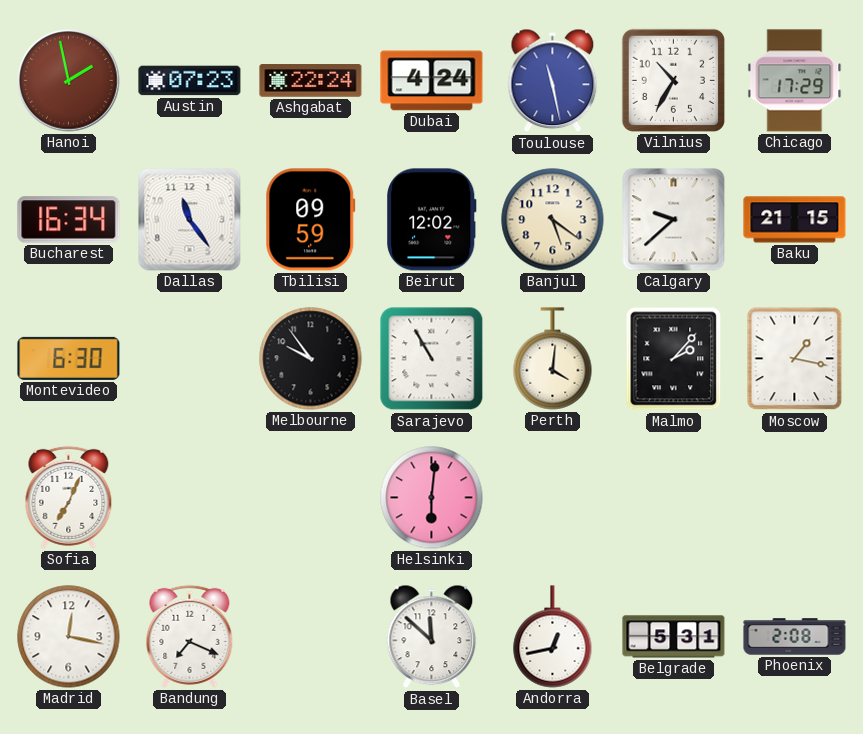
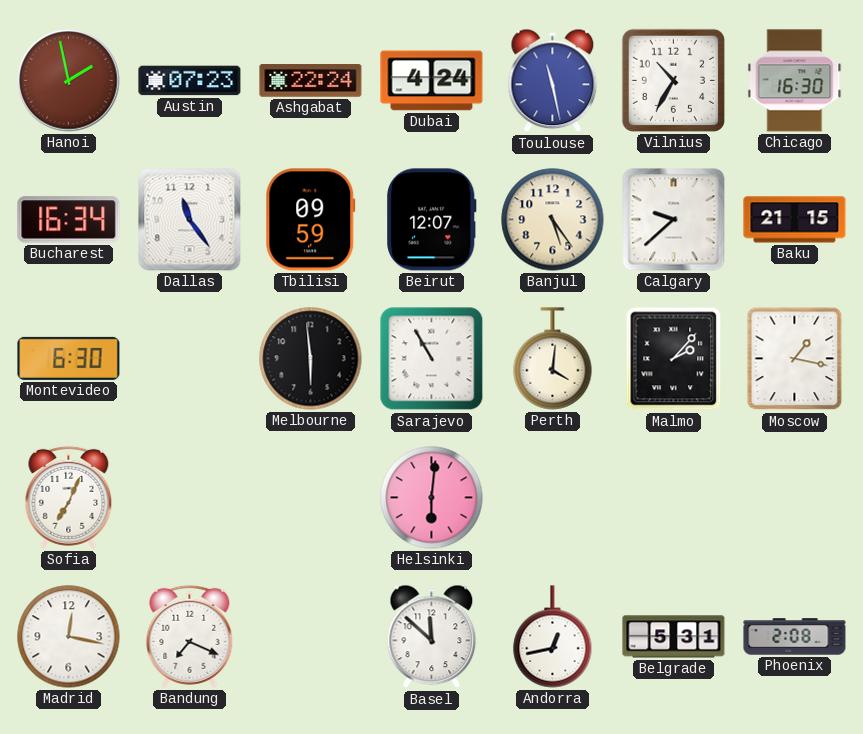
Chicago: 17:29 -> 16:30 (795, 81)
Beirut: 12:02 -> 12:07 (432, 220)
Banjul: 5:21 -> 5:24 (553, 220)
Melbourne: 9:54 -> 5:59 (311, 359)
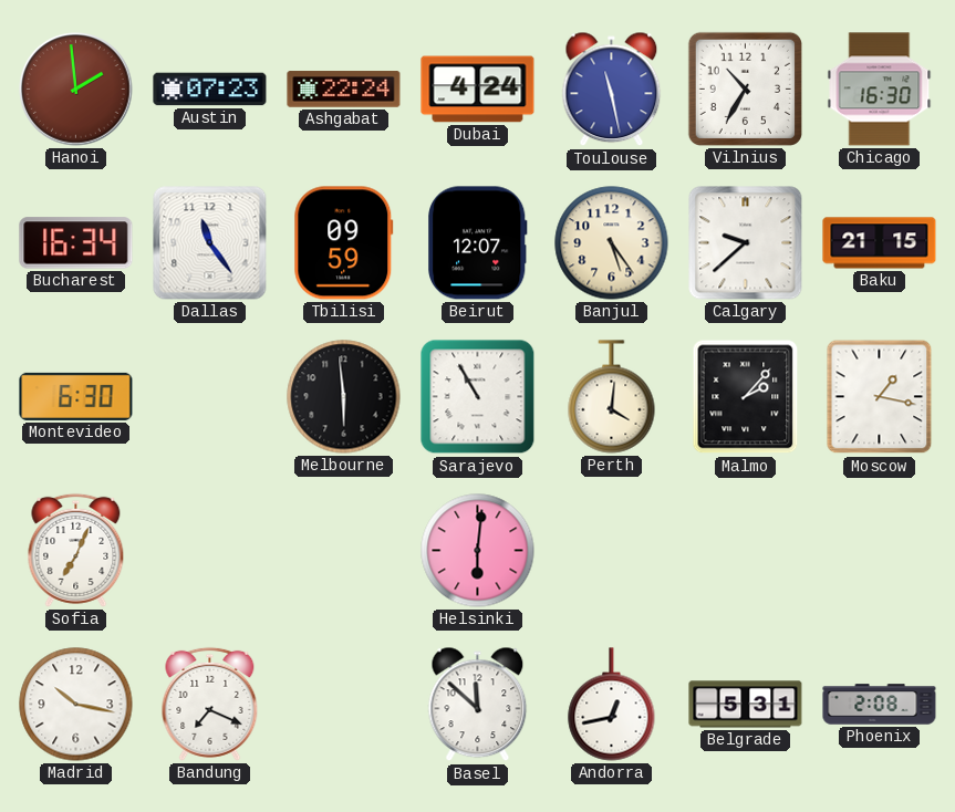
Hanoi: 1:58 -> 1:59 (76, 90)
Madrid: 12:17 -> 10:17 (76, 705)
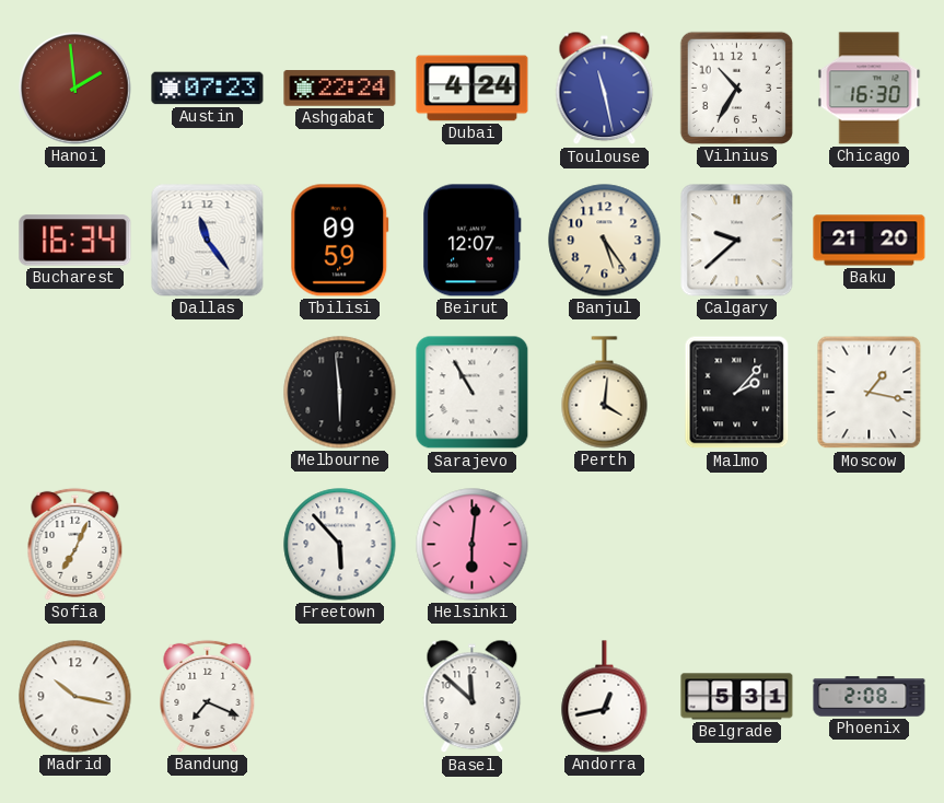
Baku: 21:15 -> 21:20 (870, 241)
Montevideo: 6:30 -> none (76, 396)
Freetown: none -> 5:53 (340, 545)
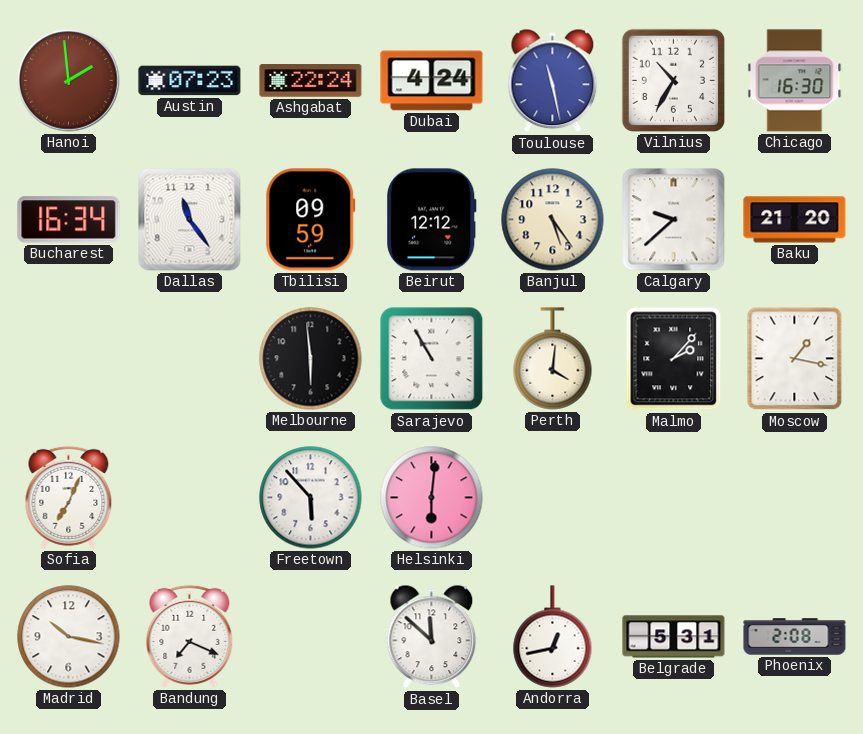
Beirut: 12:07 -> 12:12 (432, 220)
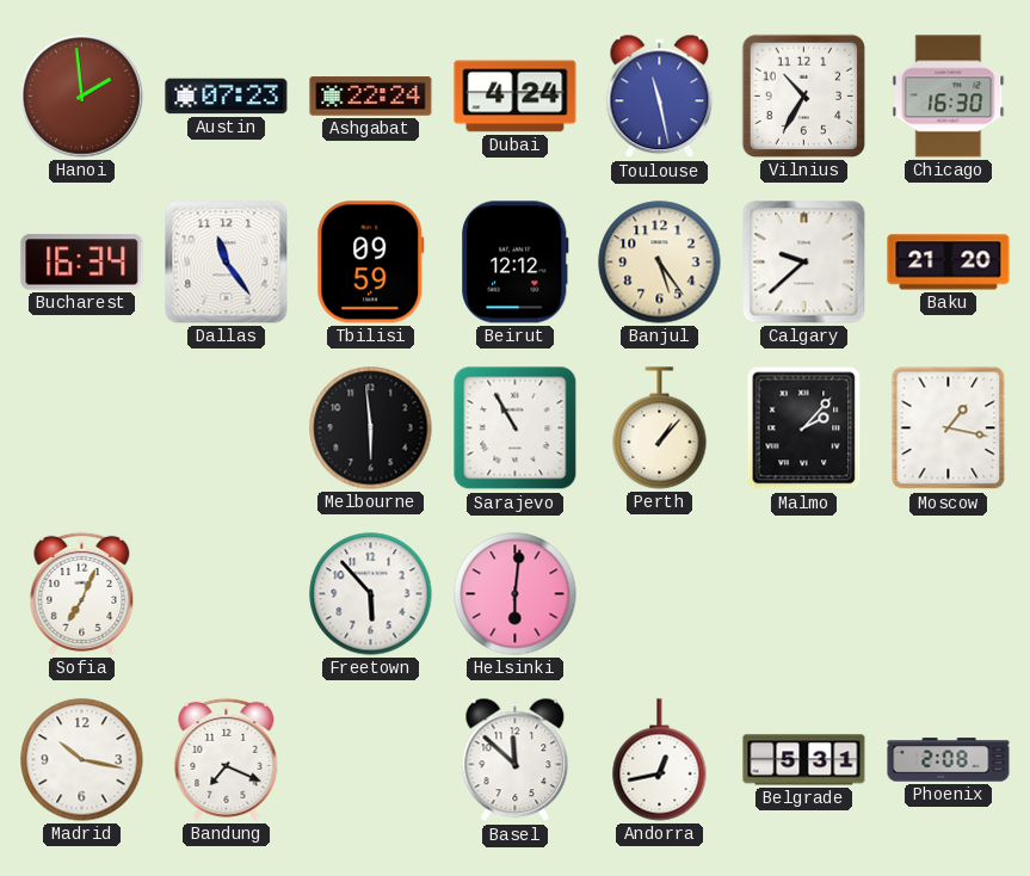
Perth: 4:01 -> 1:07 (660, 428)
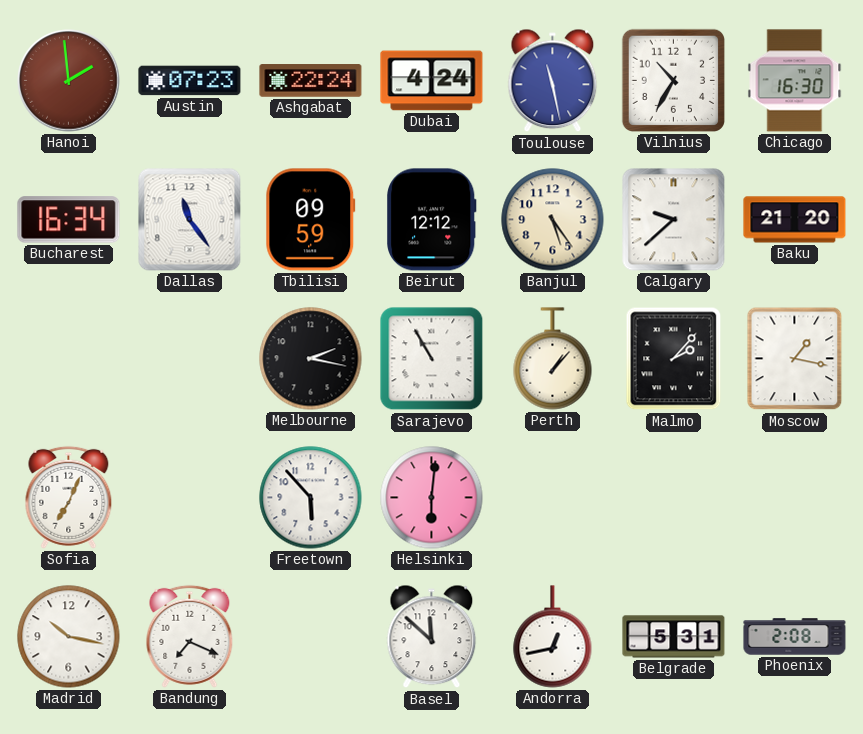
Melbourne: 5:59 -> 2:17 (311, 359)
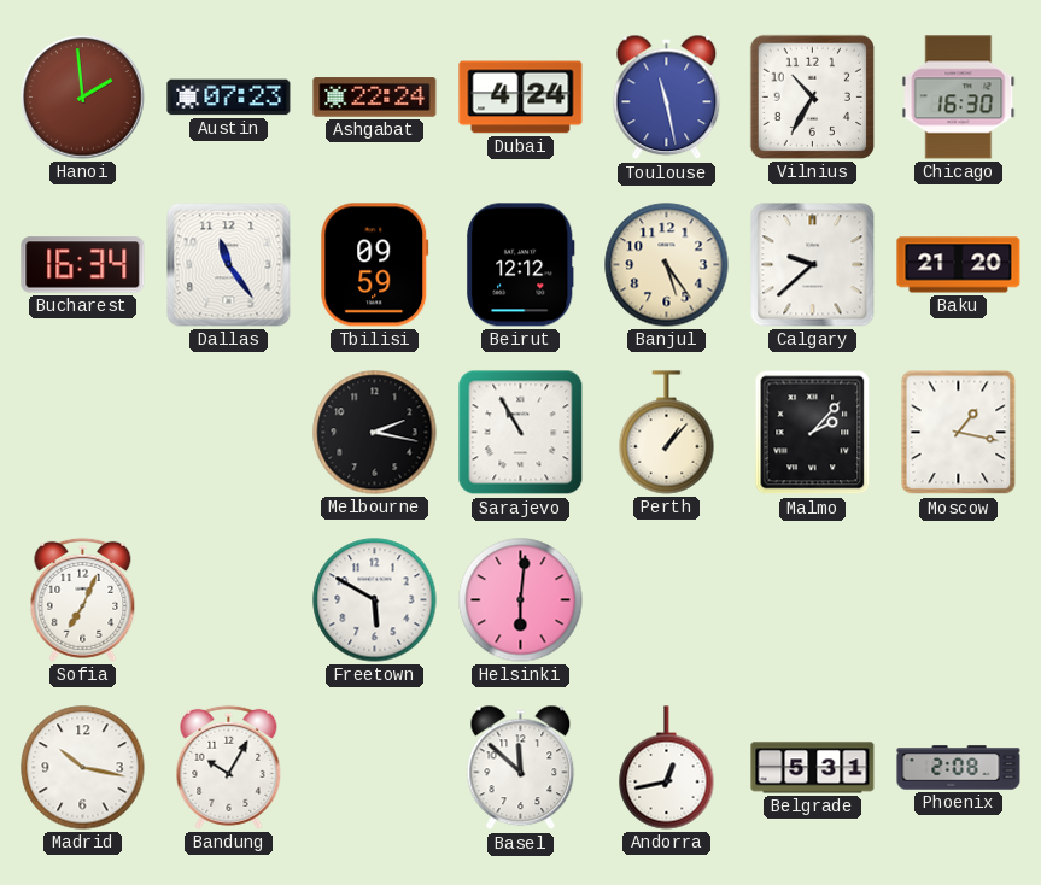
Freetown: 5:53 -> 5:50 (375, 600)
Bandung: 7:19 -> 10:05 (229, 767)
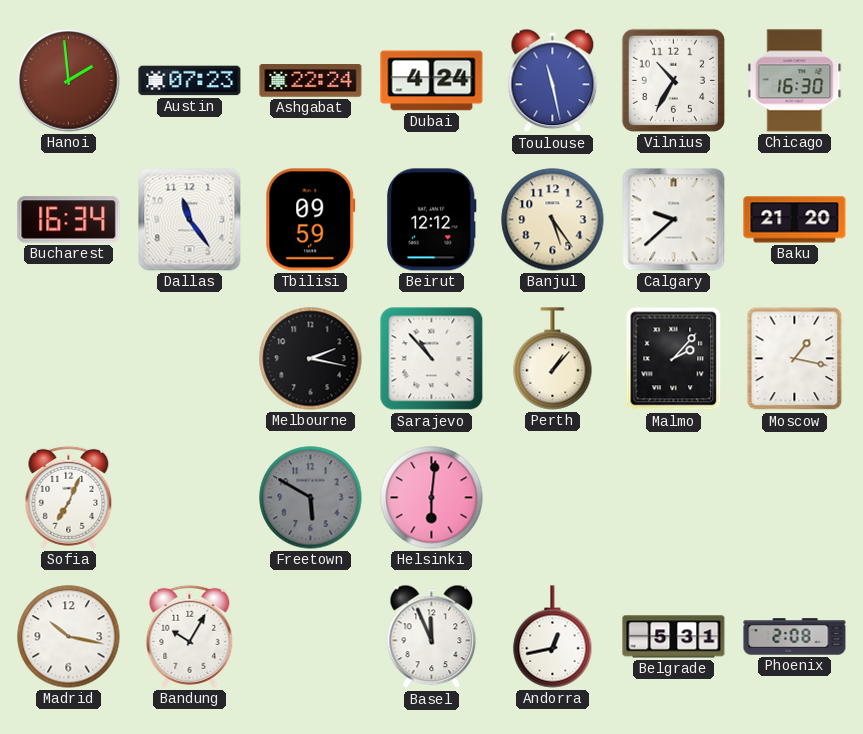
Sarajevo: 10:55 -> 10:53 (432, 359)
Freetown dial: white -> grey (311, 498)
Basel: 11:52 -> 11:56 (432, 637)
